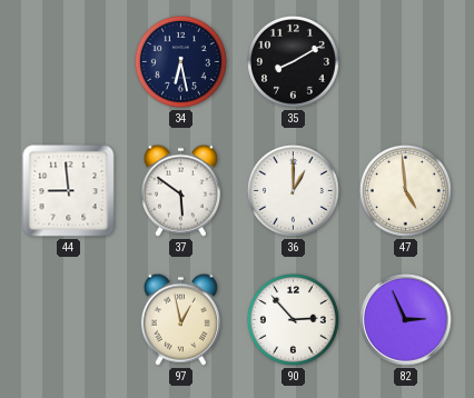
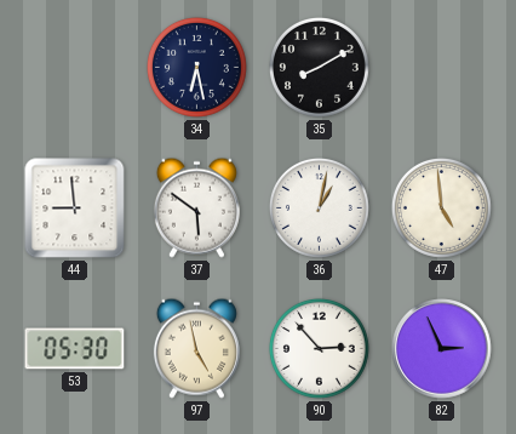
36: 1:00 -> 1:02 (319, 207)
53: none -> 05:30 (75, 349)
97: 12:58 -> 4:58 (196, 348)
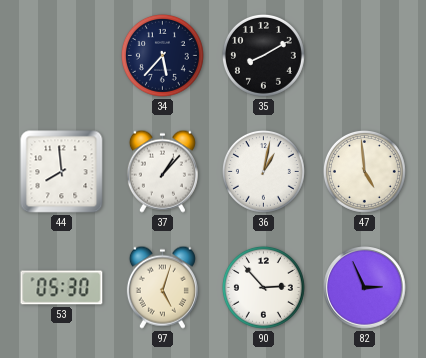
34: 6:28 -> 5:37 (162, 55)
44: 8:59 -> 7:59 (62, 172)
37: 5:51 -> 1:07 (162, 171)
97: 4:58 -> 5:03 (162, 287)
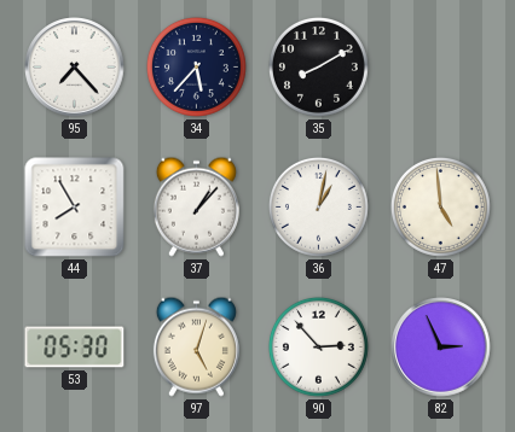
95: none -> 7:23 (75, 68)
44: 7:59 -> 7:55 (75, 208)
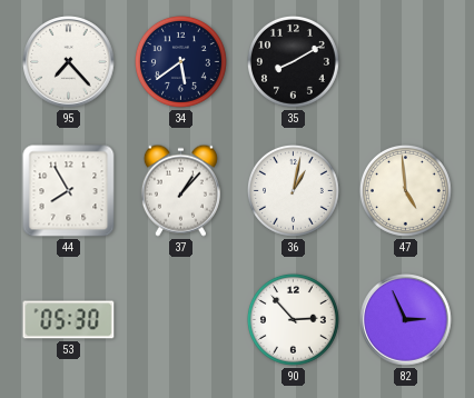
34: 5:37 -> 5:39 (180, 61)
97: 5:03 -> none (196, 346)
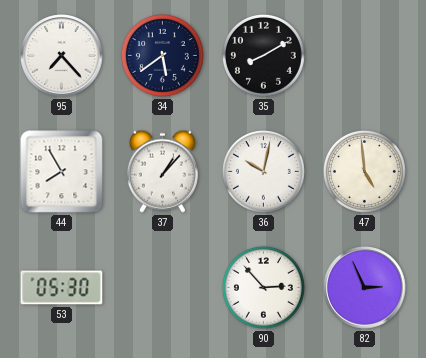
36: 1:02 -> 10:02 (263, 171)
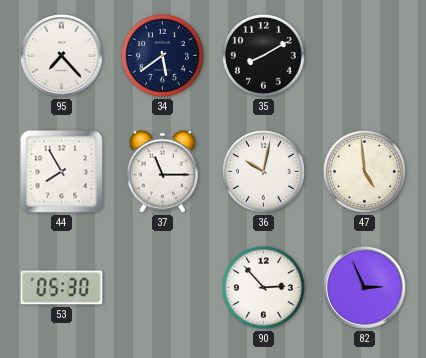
37: 1:07 -> 11:15 (162, 171)
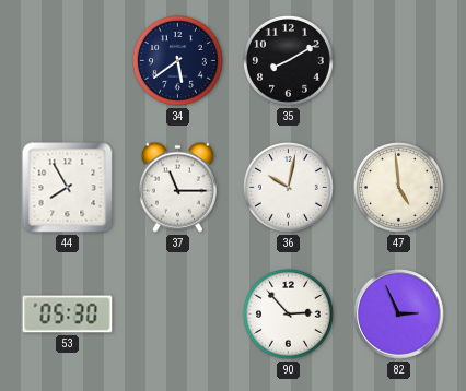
95: 7:23 -> none (62, 56)
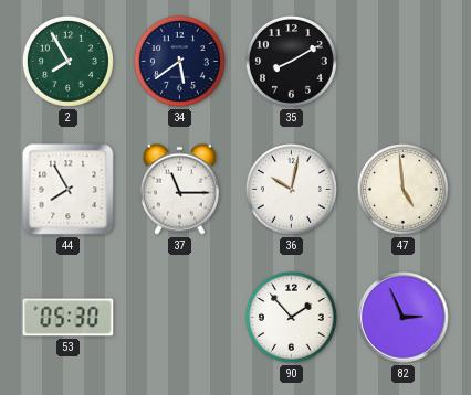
2: none -> 7:55 (67, 61)
90: 2:53 -> 1:53 (291, 317)
